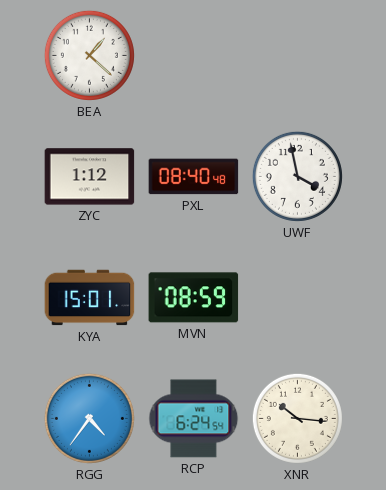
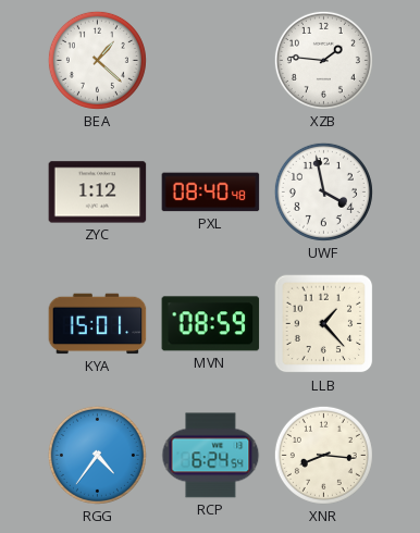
XZB: none -> 1:46 (323, 60)
LLB: none -> 1:23 (324, 324)
XNR: 10:16 -> 8:16 (323, 455)
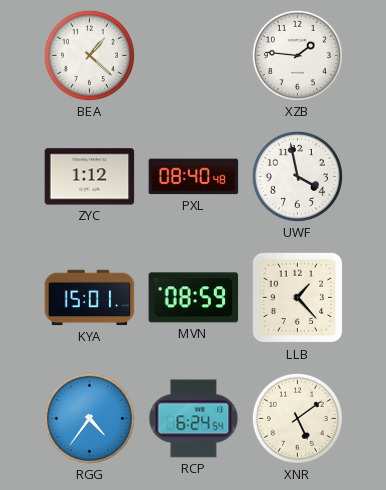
XNR: 8:16 -> 5:09 (297, 418)
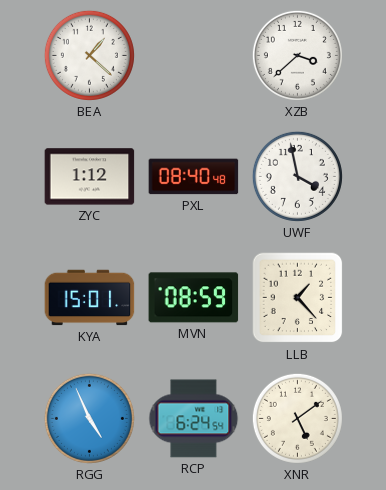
XZB: 1:46 -> 3:38 (297, 55)
RGG: 4:36 -> 4:56 (89, 418)
